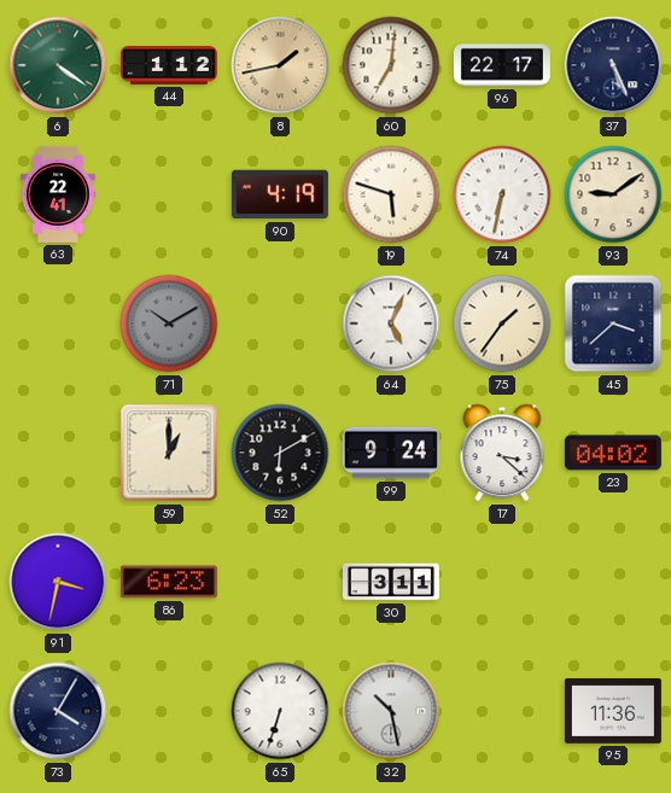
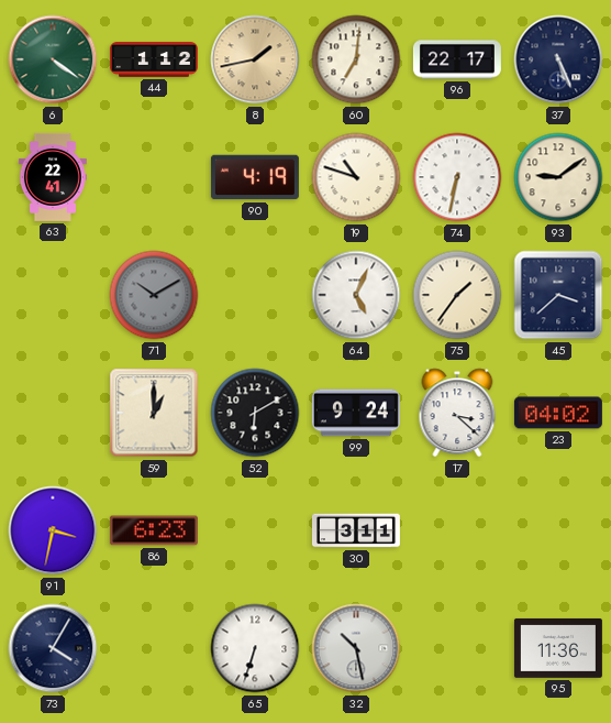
19: 5:48 -> 10:48 (356, 177)
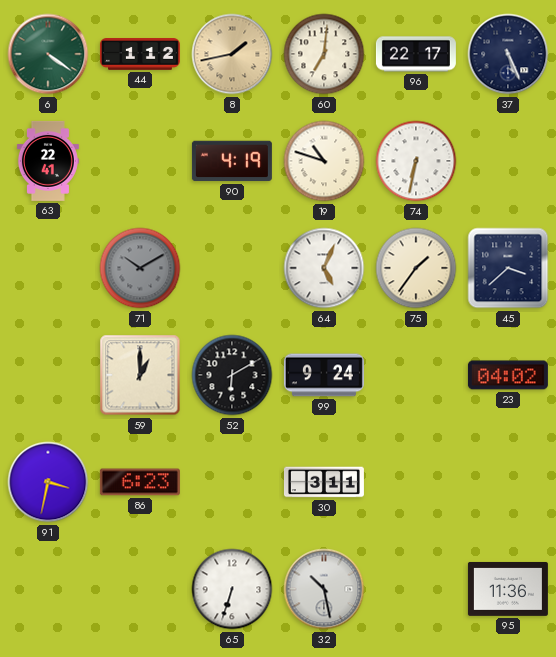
93: 9:09 -> none (558, 177)
17: 3:22 -> none (457, 413)
73: 4:05 -> none (53, 648)
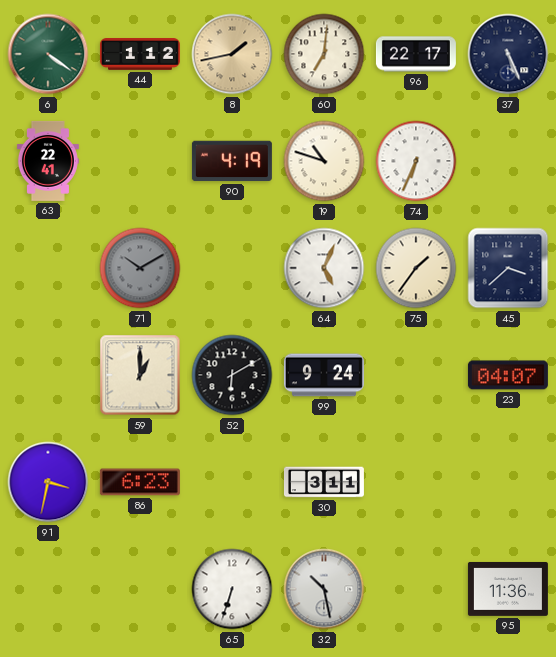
74: 6:32 -> 6:34 (416, 161)
23: 04:02 -> 04:07 (508, 375)
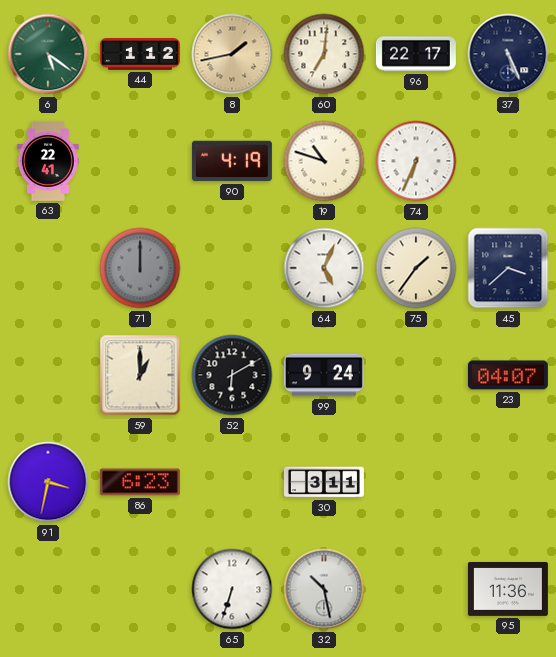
6: 4:21 -> 5:21 (48, 54)
71: 10:10 -> 12:00 (140, 268)
